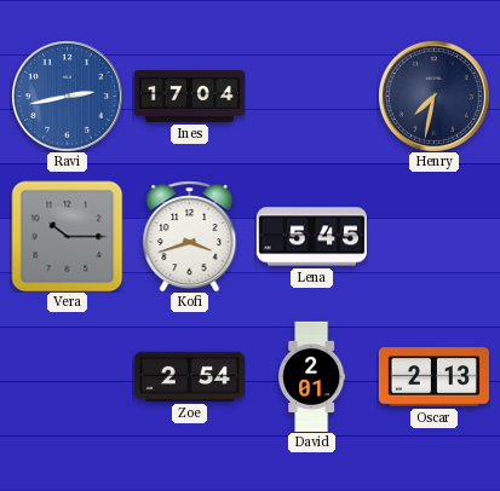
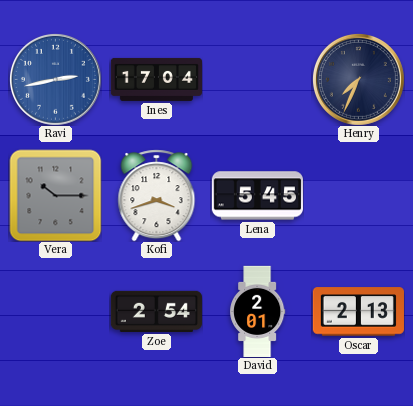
Henry: 7:32 -> 7:34 (358, 79)
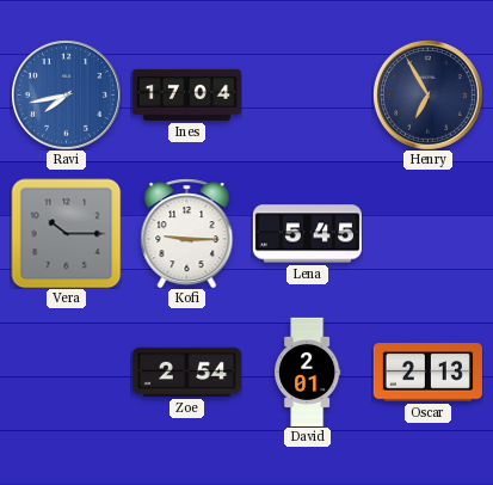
Ravi: 2:43 -> 7:43 (66, 94)
Henry: 7:34 -> 6:55 (427, 94)
Kofi: 3:42 -> 9:15 (187, 233)
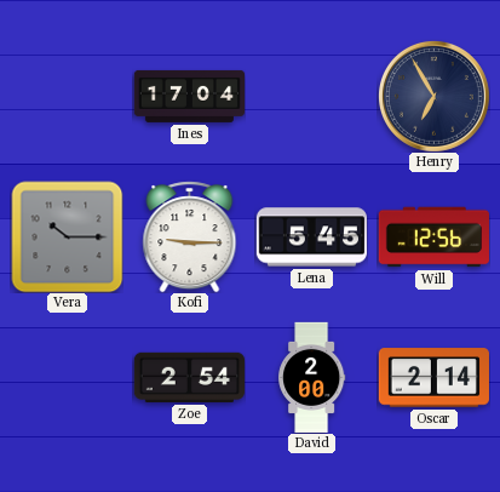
Ravi: 7:43 -> none (66, 94)
Will: none -> 12:56 (433, 238)
David: 2:01 -> 2:00 (312, 377)
Oscar: 2:13 -> 2:14 (433, 378)
